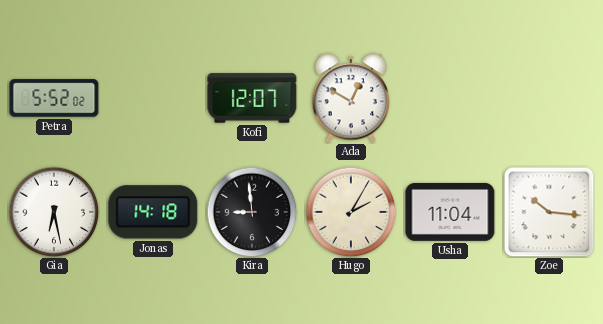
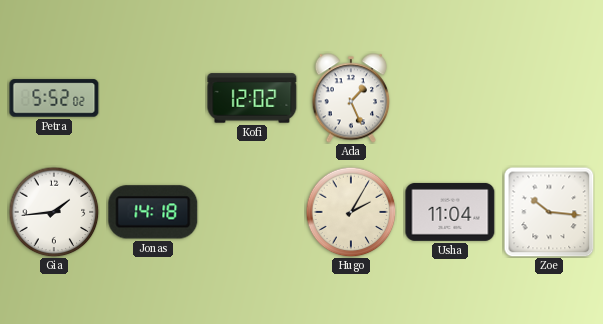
Kofi: 12:07 -> 12:02 (252, 98)
Ada: 12:50 -> 1:26 (351, 98)
Gia: 6:28 -> 1:44 (54, 212)
Kira: 8:59 -> none (252, 212)
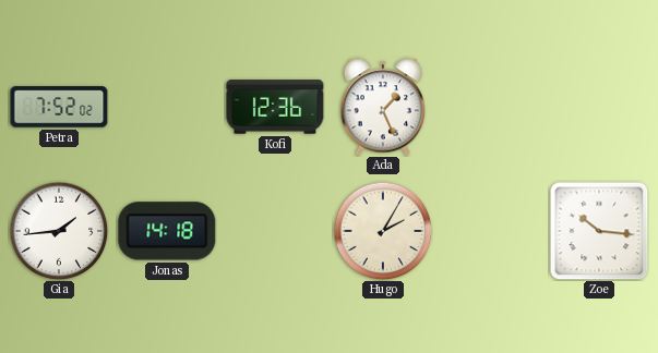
Petra: 5:52 -> 7:52 (59, 107)
Kofi: 12:02 -> 12:36 (275, 107)
Usha: 11:04 -> none (450, 212)
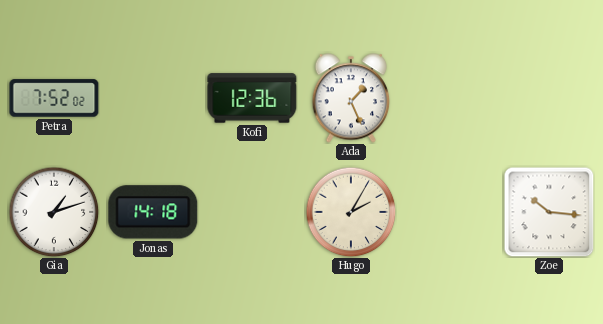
Gia: 1:44 -> 1:12 (54, 212)
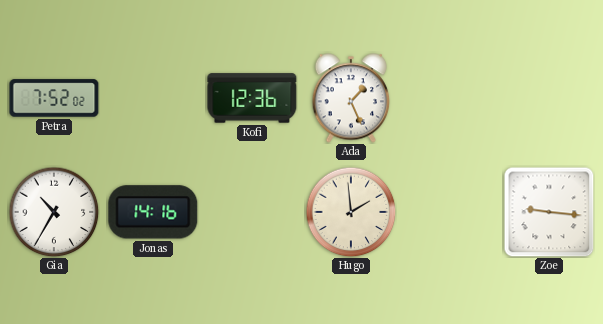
Gia: 1:12 -> 10:35 (54, 212)
Jonas: 14:18 -> 14:16 (153, 212)
Hugo: 2:05 -> 1:59 (351, 212)
Zoe: 10:16 -> 9:16 (549, 212)
